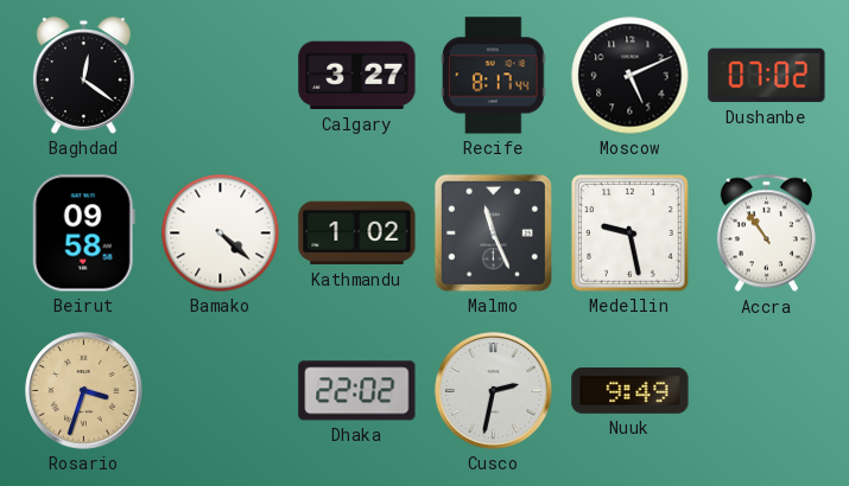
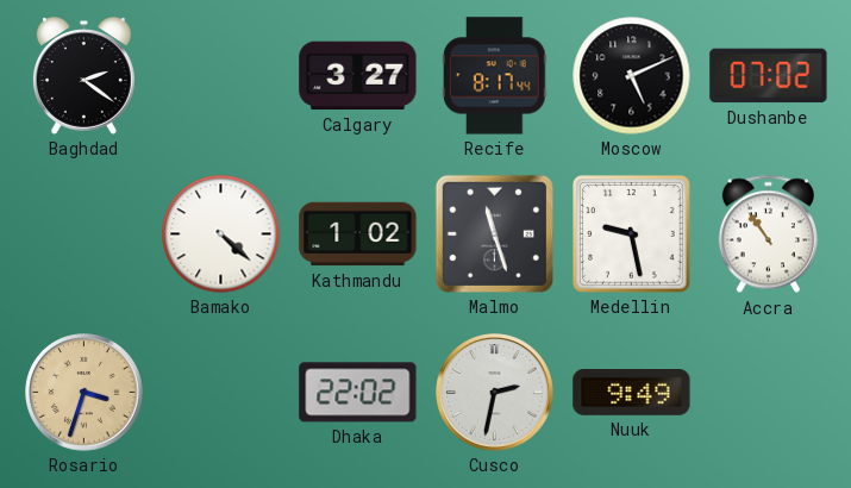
Baghdad: 12:21 -> 2:21 (83, 76)
Beirut: 09:58 -> none (83, 234)
Malmo: 11:26 -> 11:27 (494, 233)
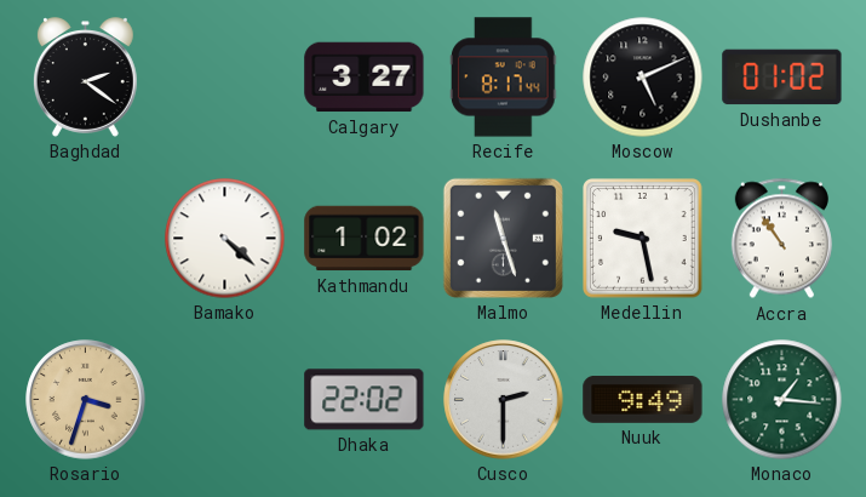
Dushanbe: 07:02 -> 01:02 (782, 78)
Cusco: 2:32 -> 2:30 (504, 400)
Monaco: none -> 1:16 (782, 400)
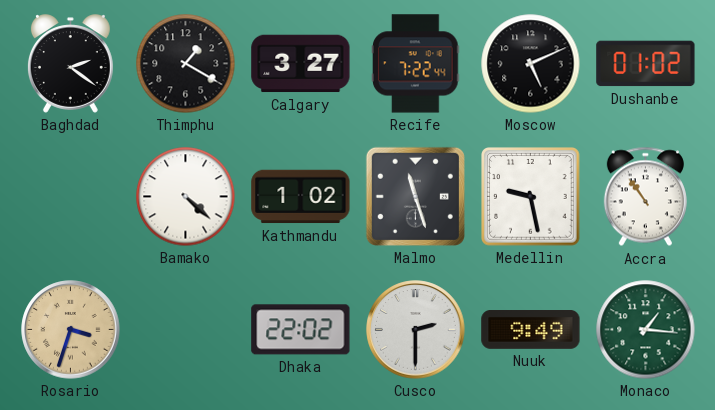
Thimphu: none -> 1:20 (186, 64)
Recife: 8:17 -> 7:22 (416, 64)
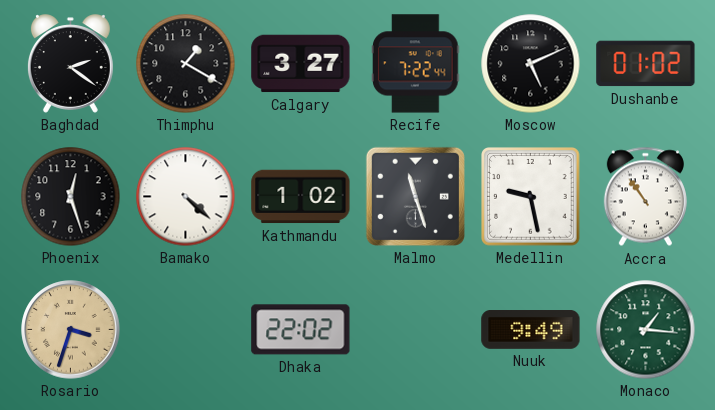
Phoenix: none -> 12:27 (71, 197)
Cusco: 2:30 -> none (416, 330)
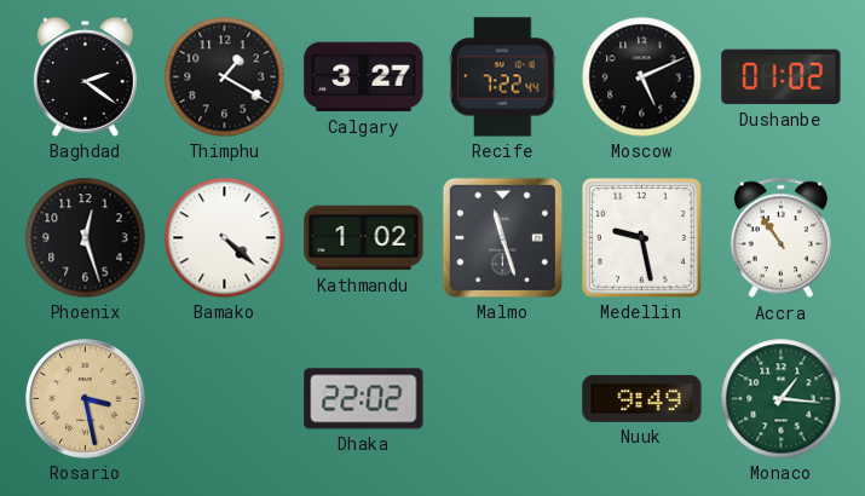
Rosario: 3:33 -> 3:28 (86, 399)
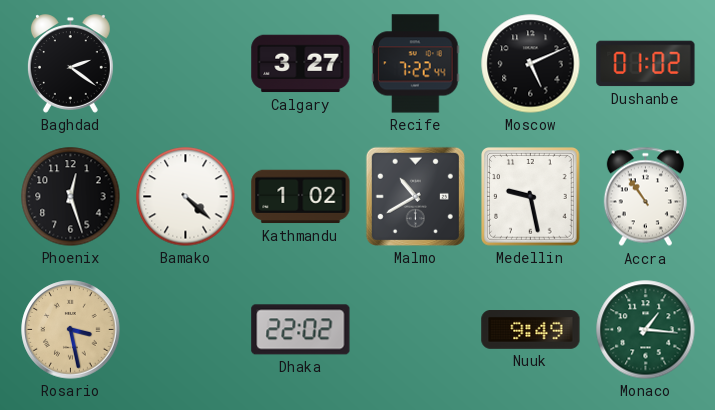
Thimphu: 1:20 -> none (225, 77)
Malmo: 11:27 -> 10:40 (415, 196)
